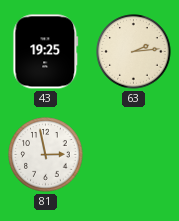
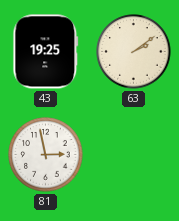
63: 2:14 -> 2:09 (134, 52)
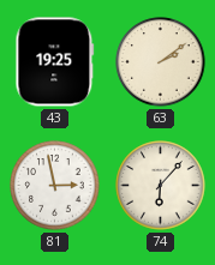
74: none -> 6:07 (161, 186)
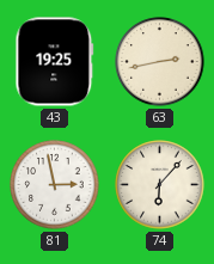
63: 2:09 -> 2:43 (160, 62)
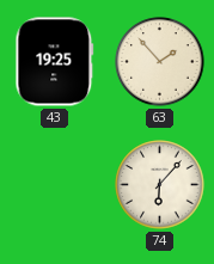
63: 2:43 -> 1:53 (160, 62)
81: 2:58 -> none (55, 185)
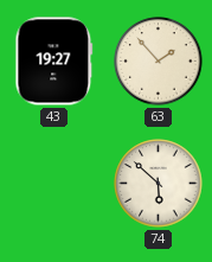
43: 19:25 -> 19:27 (54, 62)
74: 6:07 -> 5:52 (159, 184)
